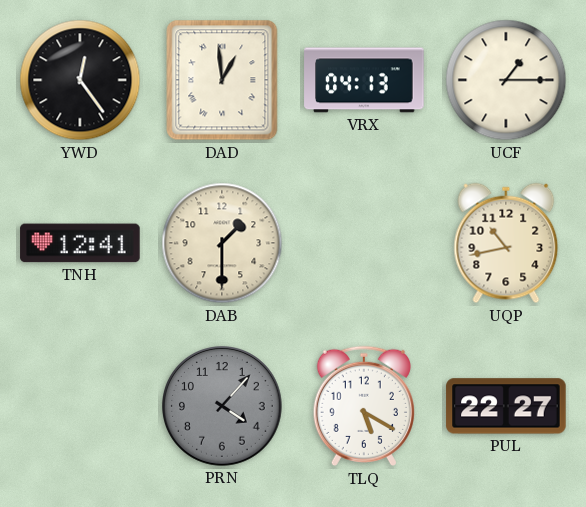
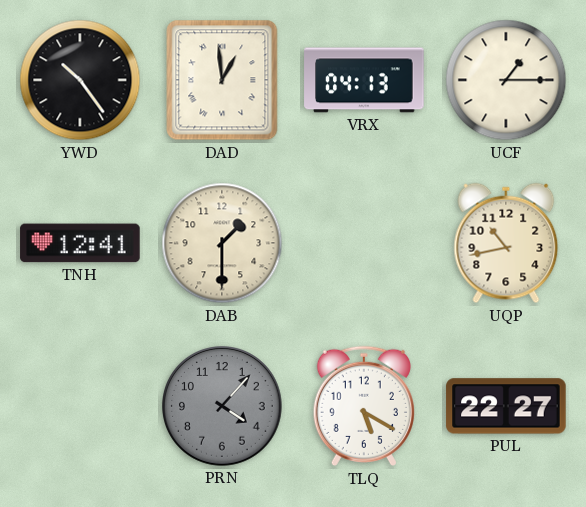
YWD: 12:24 -> 10:24 (80, 80)
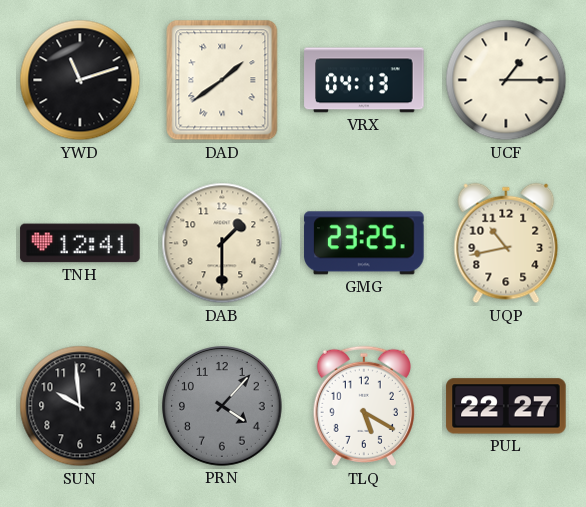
YWD: 10:24 -> 11:12 (80, 80)
DAD: 12:59 -> 1:39 (222, 80)
GMG: none -> 23:25 (364, 243)
SUN: none -> 9:59 (80, 406)
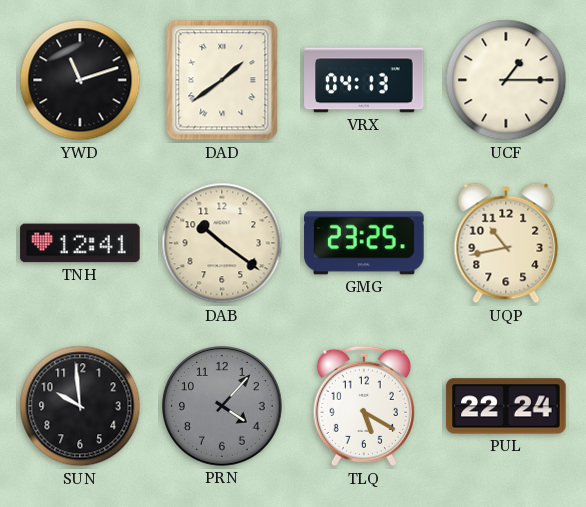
DAB: 1:30 -> 10:21 (222, 243)
PUL: 22:27 -> 22:24 (506, 406)
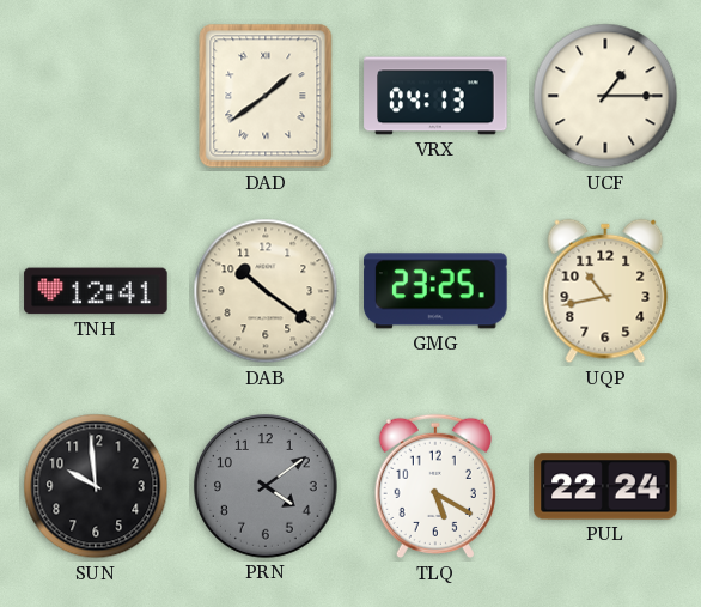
YWD: 11:12 -> none (80, 80)
PRN: 4:07 -> 4:09 (267, 487)
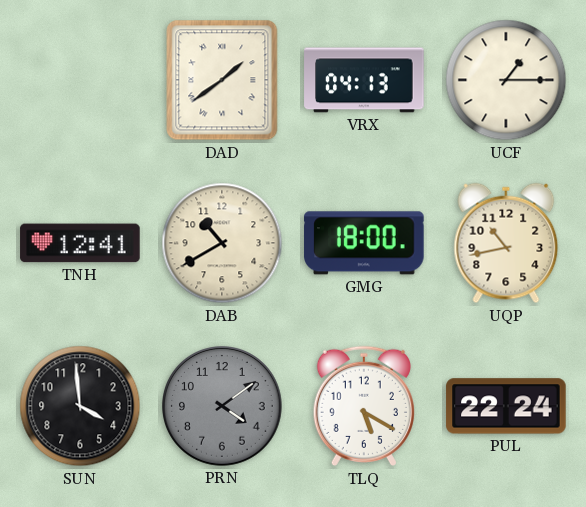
DAB: 10:21 -> 10:40 (222, 243)
GMG: 23:25 -> 18:00 (364, 243)
SUN: 9:59 -> 3:59 (80, 406)
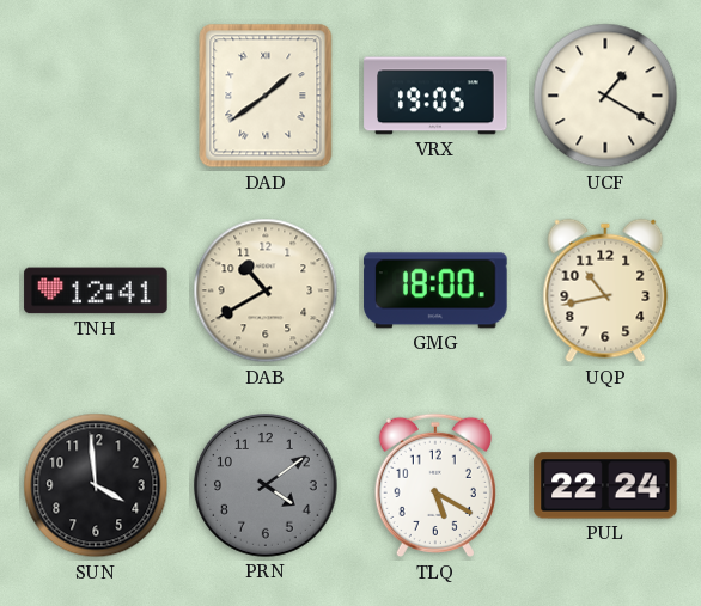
VRX: 04:13 -> 19:05 (435, 96)
UCF: 1:15 -> 1:20 (605, 96)
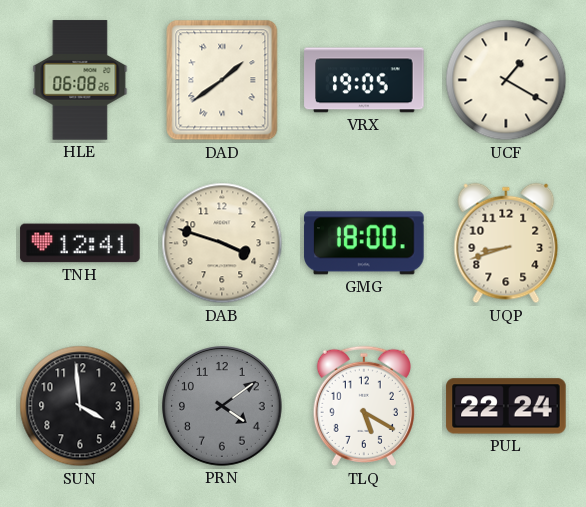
HLE: none -> 06:08 (80, 80)
DAB: 10:40 -> 3:48 (222, 243)
UQP: 10:43 -> 8:42 (506, 243)
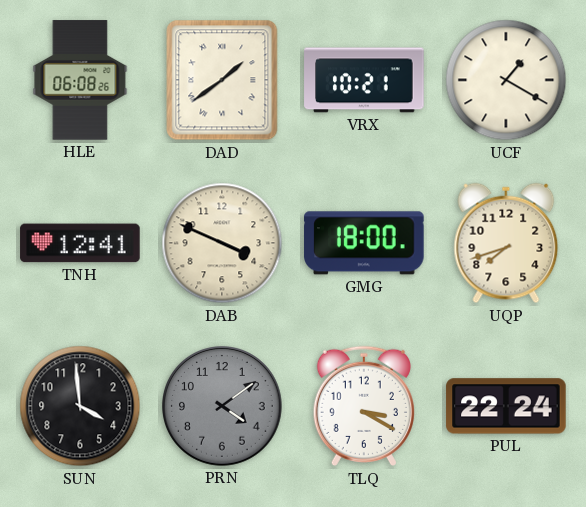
VRX: 19:05 -> 10:21 (364, 80)
DAB: 3:48 -> 3:49 (222, 243)
UQP: 8:42 -> 7:42 (506, 243)
TLQ: 5:20 -> 3:20 (364, 406)
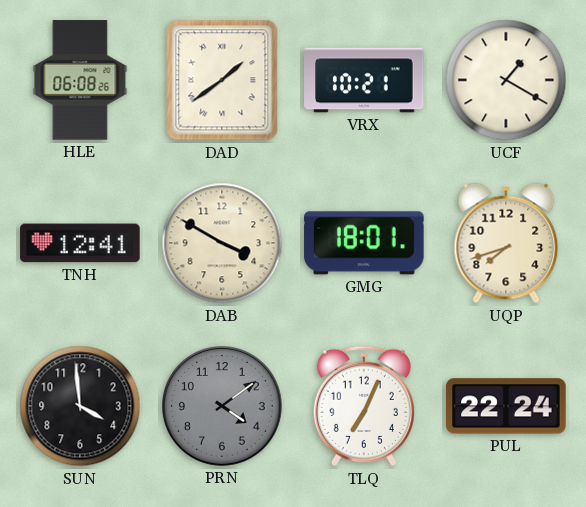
DAB: 3:49 -> 3:50 (222, 243)
GMG: 18:00 -> 18:01 (364, 243)
TLQ: 3:20 -> 7:04 (364, 406)
